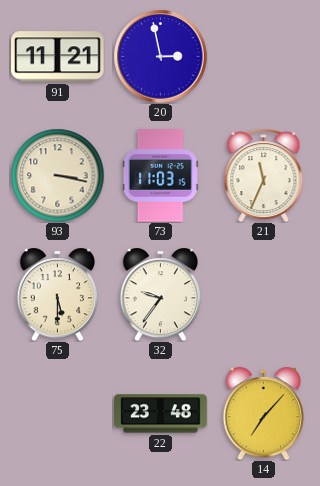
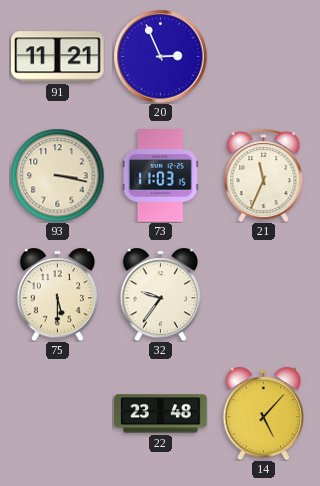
20: 2:58 -> 2:56 (160, 56)
14: 7:07 -> 5:07 (264, 413)
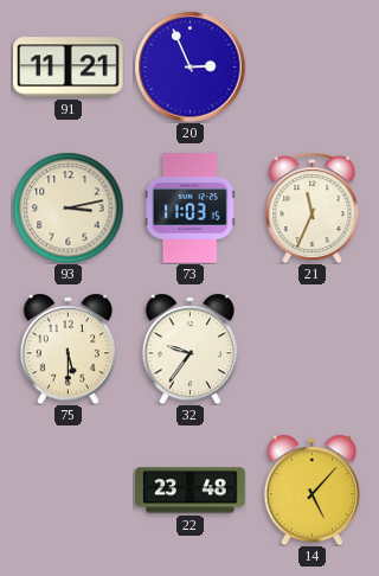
93: 3:17 -> 3:13 (68, 207)
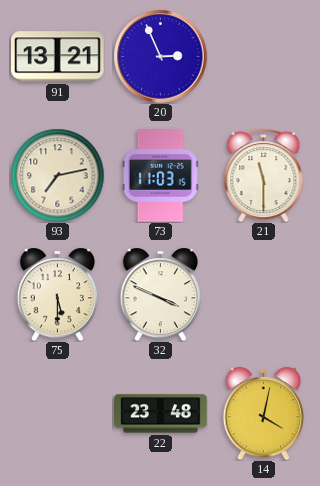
91: 11:21 -> 13:21 (58, 57)
93: 3:13 -> 7:13 (57, 175)
21: 11:34 -> 11:30 (264, 175)
32: 9:36 -> 3:49 (161, 294)
14: 5:07 -> 4:02 (264, 413)
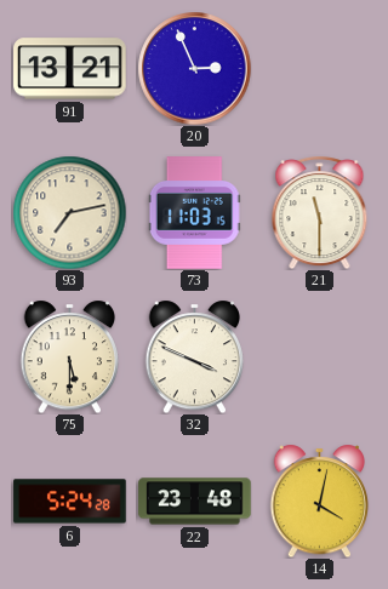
6: none -> 5:24 (70, 502)
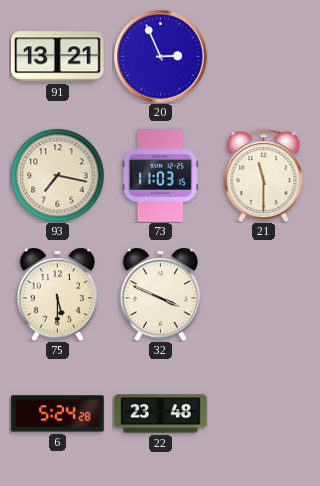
93: 7:13 -> 7:17 (57, 175)
14: 4:02 -> none (320, 501)
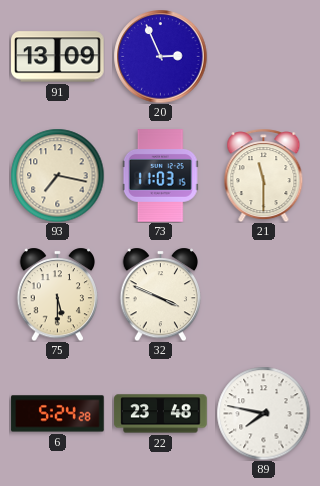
91: 13:21 -> 13:09 (58, 57)
89: none -> 7:47 (263, 413)
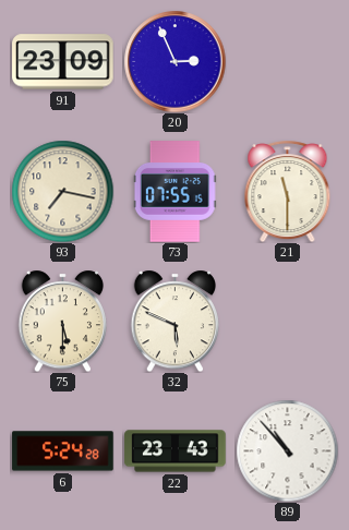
91: 13:09 -> 23:09 (63, 62)
73: 11:03 -> 07:55 (174, 192)
32: 3:49 -> 5:49 (176, 321)
22: 23:48 -> 23:43 (176, 451)
89: 7:47 -> 10:53 (287, 450)
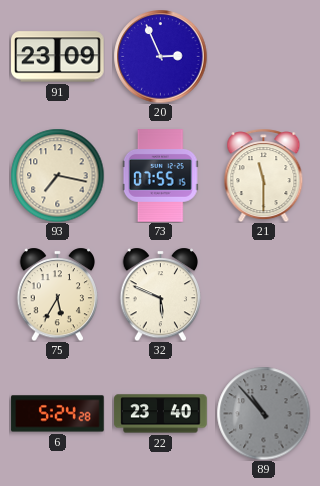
75: 5:30 -> 5:35 (58, 294)
22: 23:43 -> 23:40 (161, 414)
89 dial: white -> grey (263, 413)
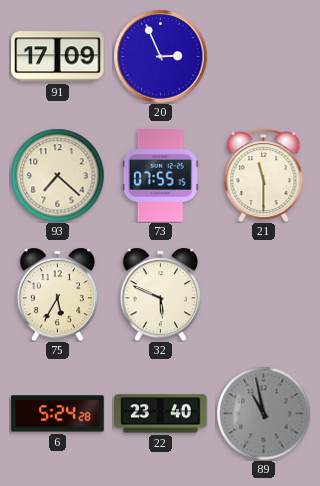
91: 23:09 -> 17:09 (58, 57)
93: 7:17 -> 7:22 (57, 175)
89: 10:53 -> 10:58 (263, 413)
